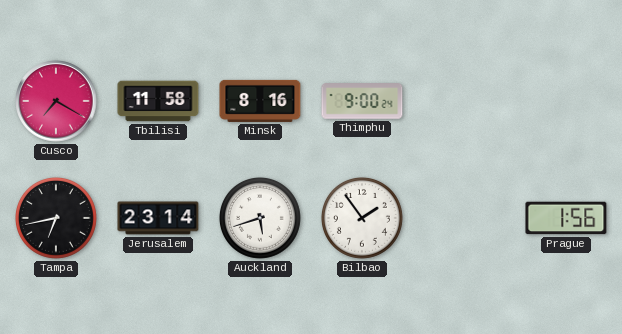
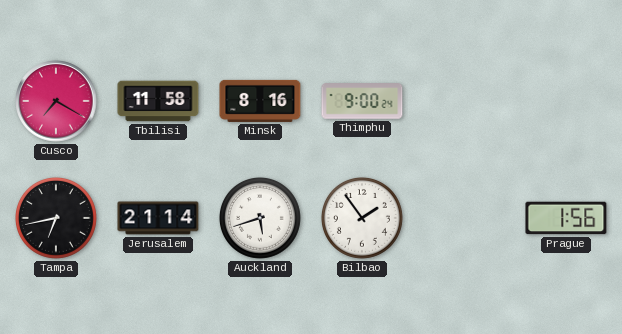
Jerusalem: 23:14 -> 21:14 (158, 218)
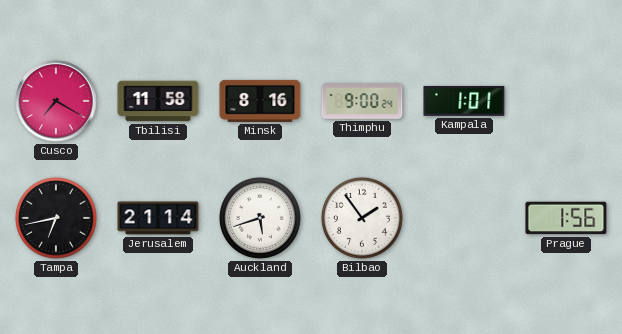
Kampala: none -> 1:01 (464, 101)
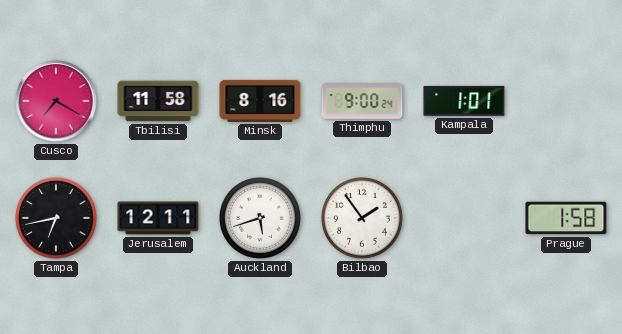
Jerusalem: 21:14 -> 12:11 (158, 218)
Prague: 1:56 -> 1:58 (566, 218)
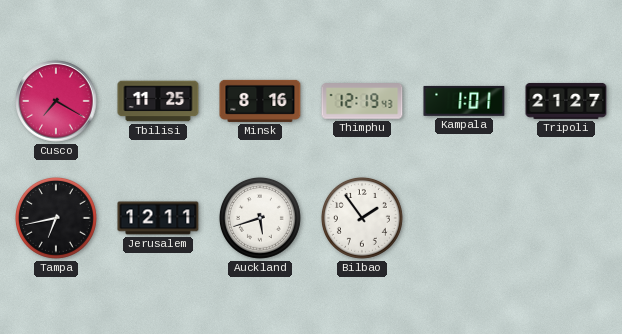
Tbilisi: 11:58 -> 11:25 (158, 101)
Thimphu: 9:00 -> 12:19 (362, 101)
Tripoli: none -> 21:27 (566, 101)
Prague: 1:58 -> none (566, 218)
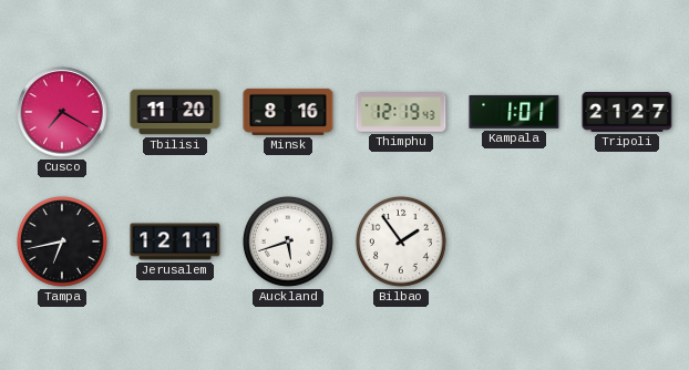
Tbilisi: 11:25 -> 11:20 (175, 112)
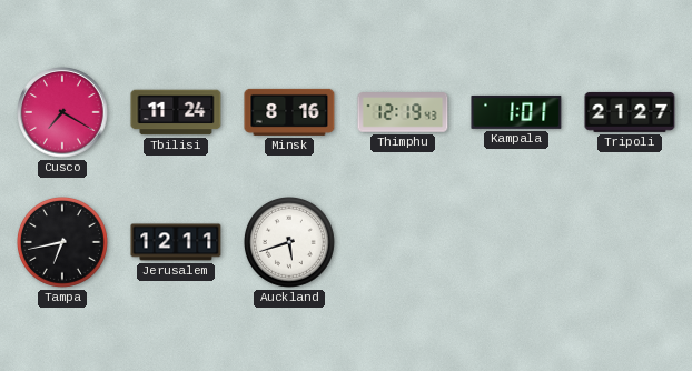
Tbilisi: 11:20 -> 11:24 (176, 112)
Bilbao: 1:54 -> none (401, 241)
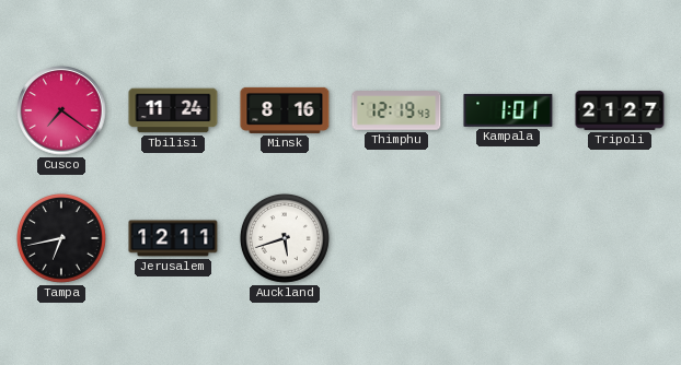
Cusco: 7:20 -> 7:21 (61, 110)
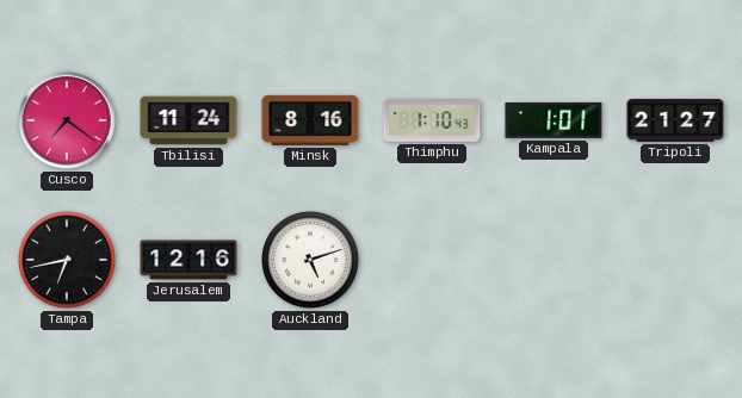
Thimphu: 12:19 -> 1:10 (432, 120)
Jerusalem: 12:11 -> 12:16 (188, 260)
Auckland: 5:42 -> 5:12 (310, 260)
